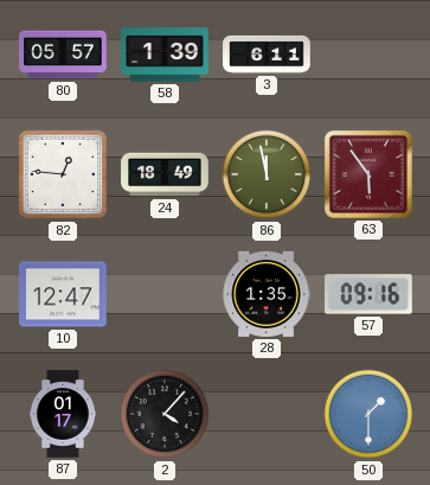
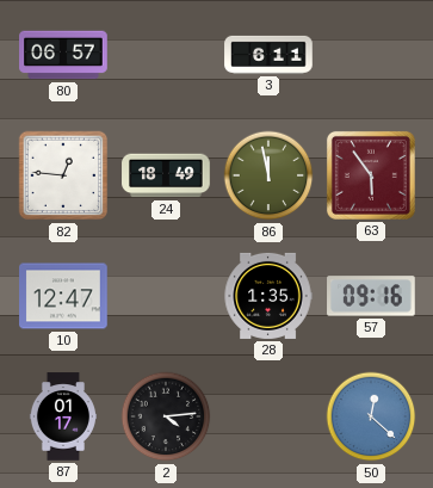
80: 05:57 -> 06:57 (63, 55)
58: 1:39 -> none (165, 55)
2: 4:07 -> 4:14 (166, 416)
50: 1:30 -> 12:22 (371, 416)
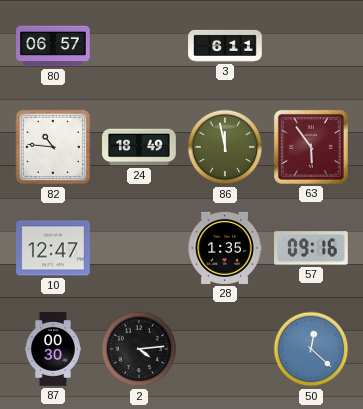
82: 12:46 -> 10:46 (53, 147)
87: 01:17 -> 00:30 (52, 349)
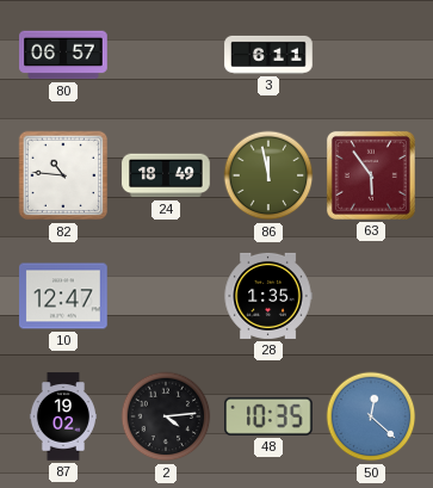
57: 09:16 -> none (311, 248)
87: 00:30 -> 19:02 (62, 416)
48: none -> 10:35 (270, 416)
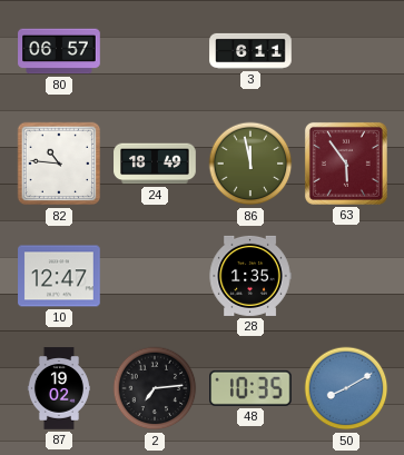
2: 4:14 -> 7:14 (155, 388)
50: 12:22 -> 8:10 (346, 388)
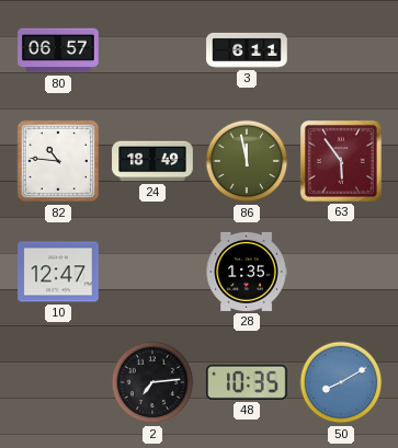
87: 19:02 -> none (58, 388)
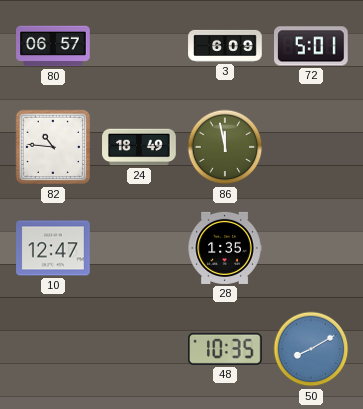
3: 6:11 -> 6:09 (225, 46)
72: none -> 5:01 (312, 46)
63: 5:54 -> none (341, 161)
2: 7:14 -> none (152, 382)
